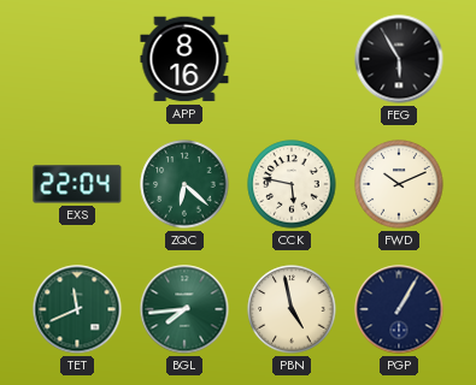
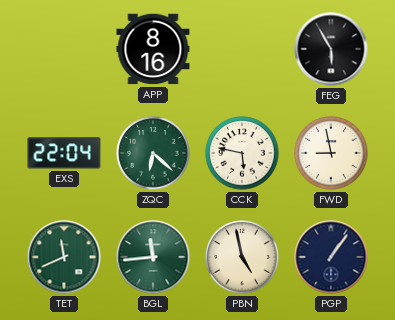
FWD: 10:11 -> 8:58 (331, 153)
BGL: 7:44 -> 11:44 (153, 257)
PGP: 1:05 -> 1:06 (331, 257)
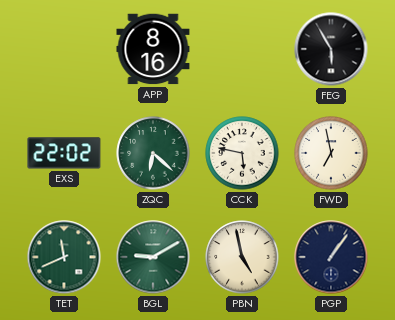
EXS: 22:04 -> 22:02 (64, 153)
FWD: 8:58 -> 6:58 (331, 153)
BGL: 11:44 -> 9:10 (153, 257)
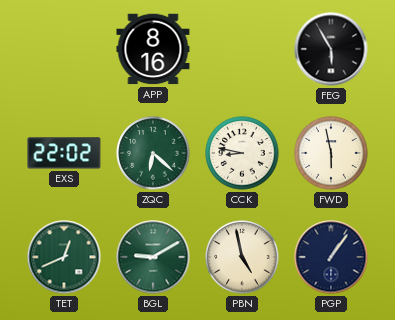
CCK: 5:47 -> 8:47 (242, 153)
FWD: 6:58 -> 5:58 (331, 153)
TET: 11:41 -> 12:41 (64, 257)
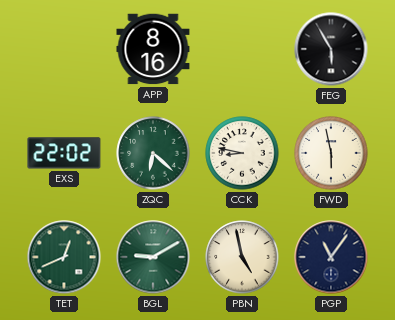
PGP: 1:06 -> 11:06 (331, 257)
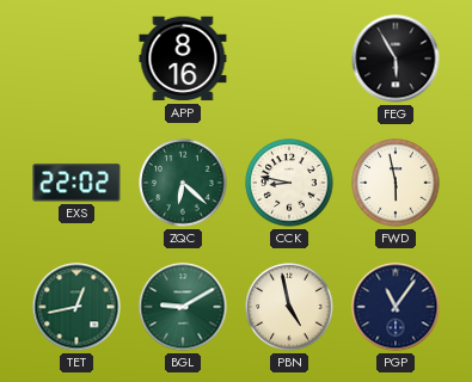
TET: 12:41 -> 12:43 (76, 307)
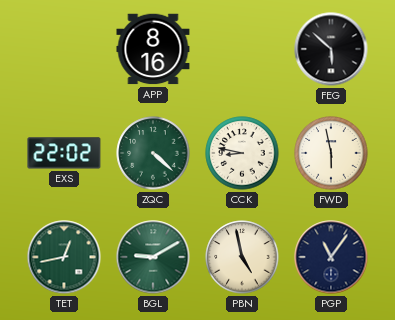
FEG: 5:55 -> 5:52 (331, 49)
ZQC: 6:22 -> 4:22 (153, 153)
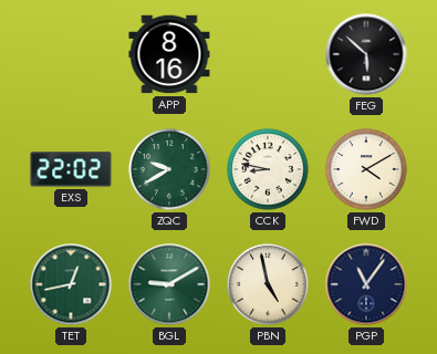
ZQC: 4:22 -> 9:40 (169, 169)
FWD: 5:58 -> 4:10 (366, 169)
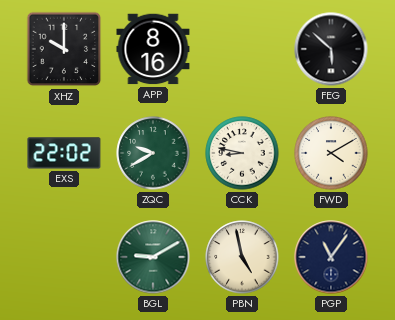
XHZ: none -> 10:00 (64, 49)
TET: 12:43 -> none (71, 284)
